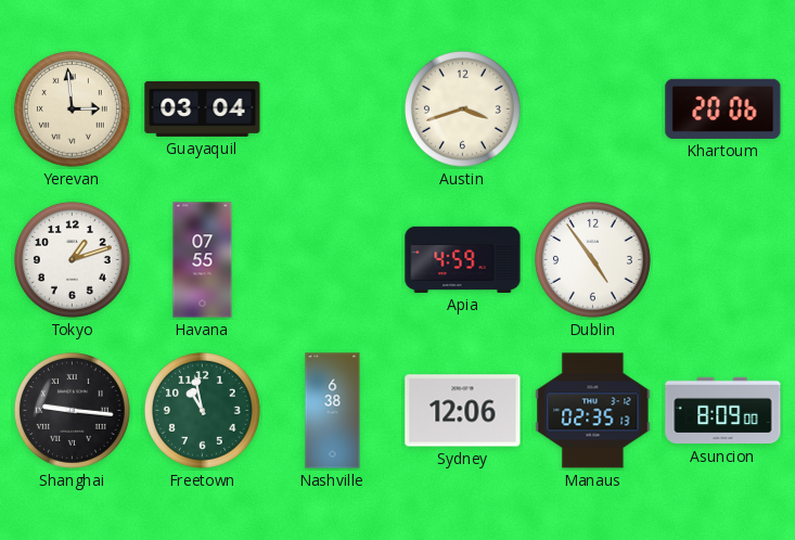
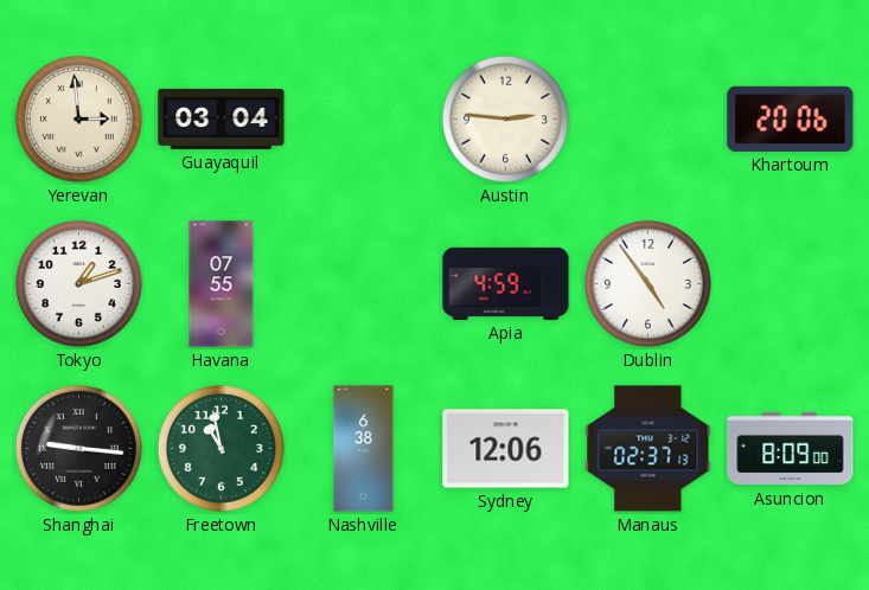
Austin: 3:42 -> 2:46 (505, 118)
Manaus: 02:35 -> 02:37 (648, 449)
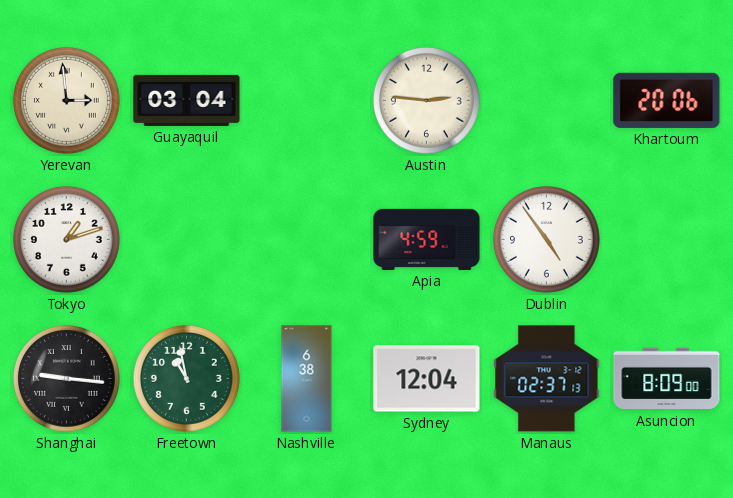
Havana: 07:55 -> none (222, 284)
Sydney: 12:06 -> 12:04 (427, 379)
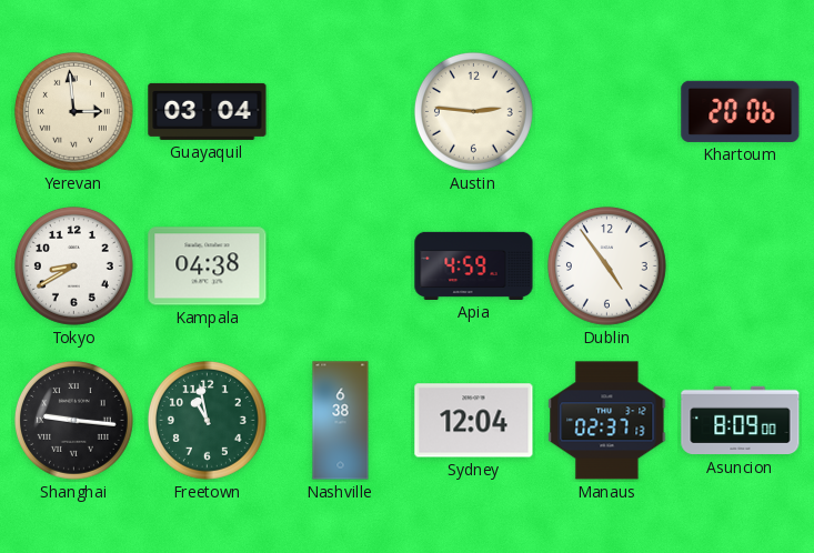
Tokyo: 1:12 -> 8:40 (73, 265)
Kampala: none -> 04:38 (208, 267)
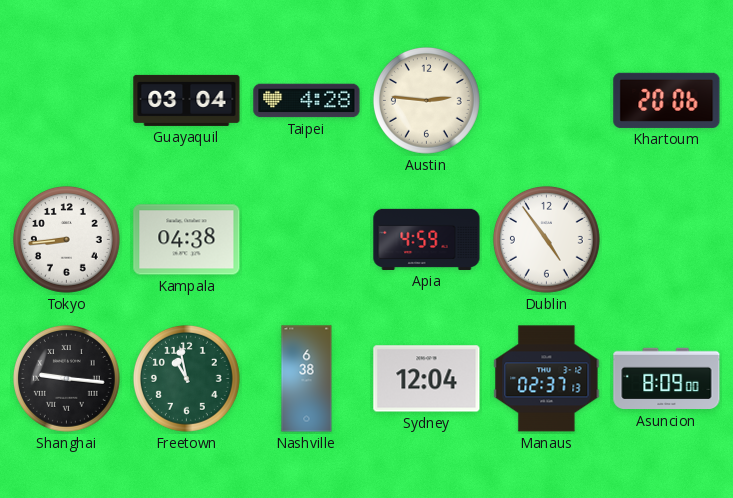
Yerevan: 2:59 -> none (73, 111)
Taipei: none -> 4:28 (307, 101)
Tokyo: 8:40 -> 8:44 (66, 239)
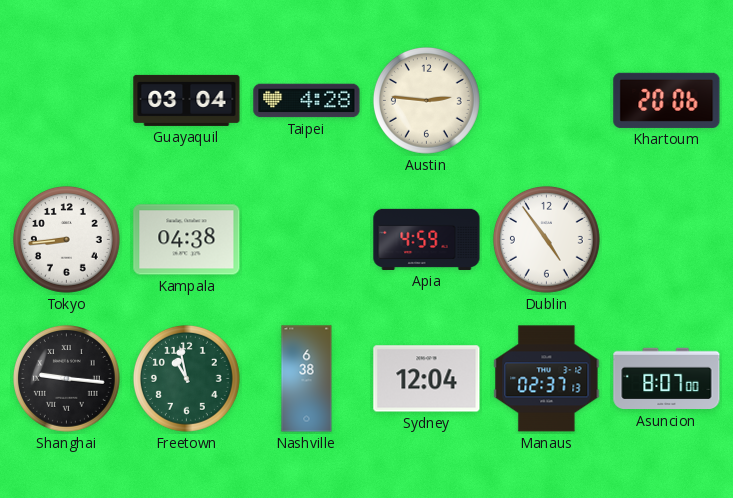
Asuncion: 8:09 -> 8:07 (667, 379)
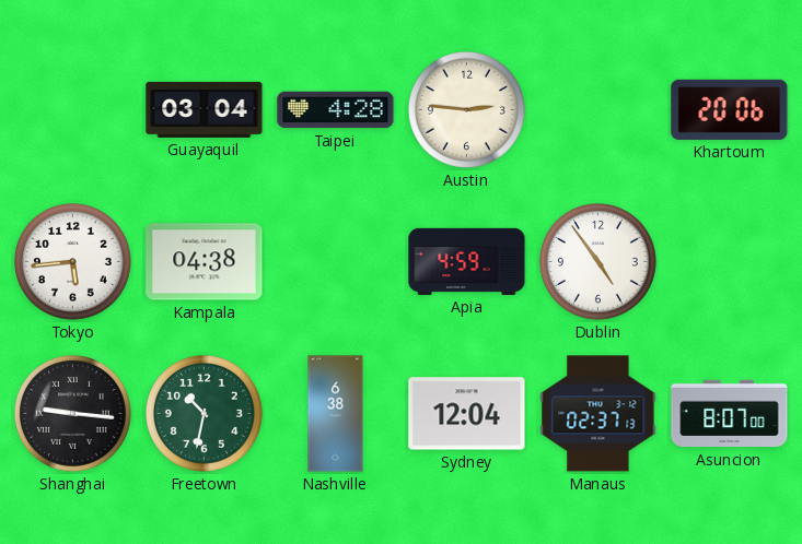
Tokyo: 8:44 -> 5:44 (72, 261)
Freetown: 10:58 -> 10:32 (204, 413)
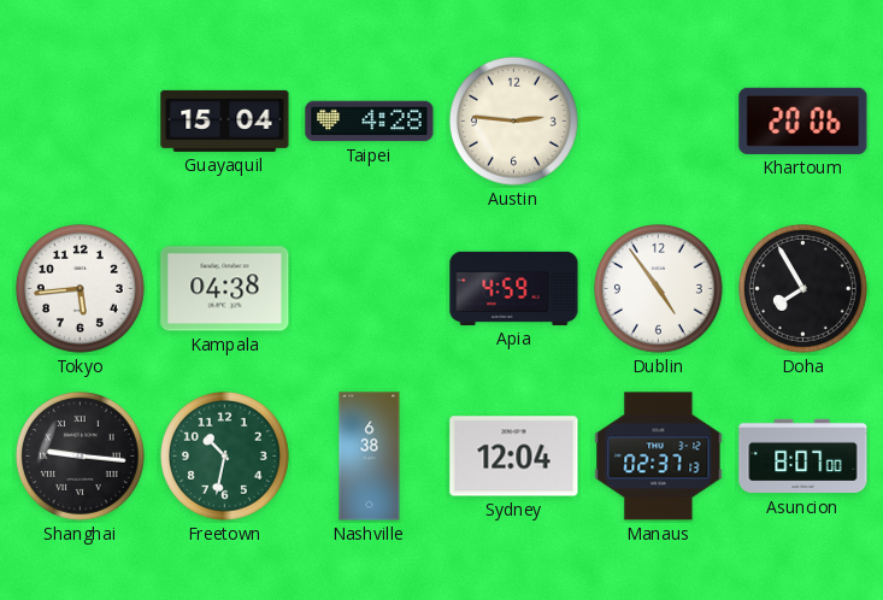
Guayaquil: 03:04 -> 15:04 (225, 120)
Doha: none -> 7:55 (802, 288)
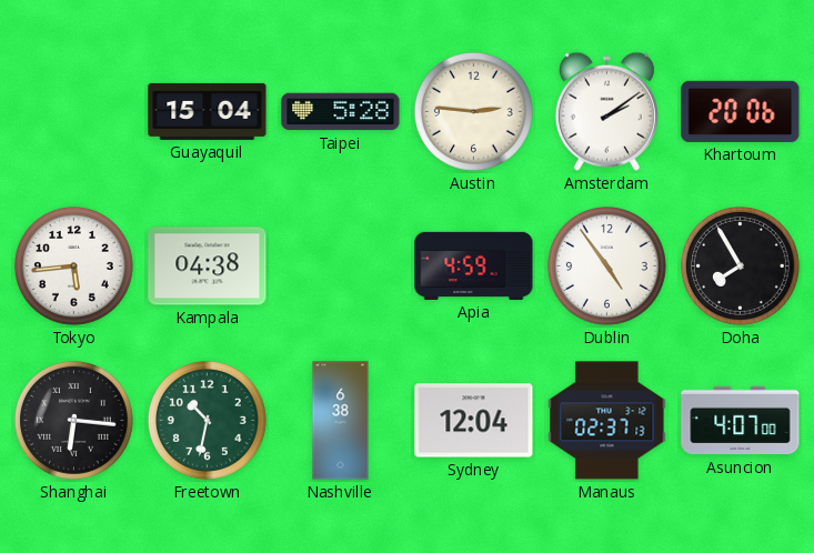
Taipei: 4:28 -> 5:28 (341, 112)
Amsterdam: none -> 2:09 (606, 111)
Shanghai: 9:16 -> 6:16 (73, 420)
Asuncion: 8:07 -> 4:07 (741, 421)
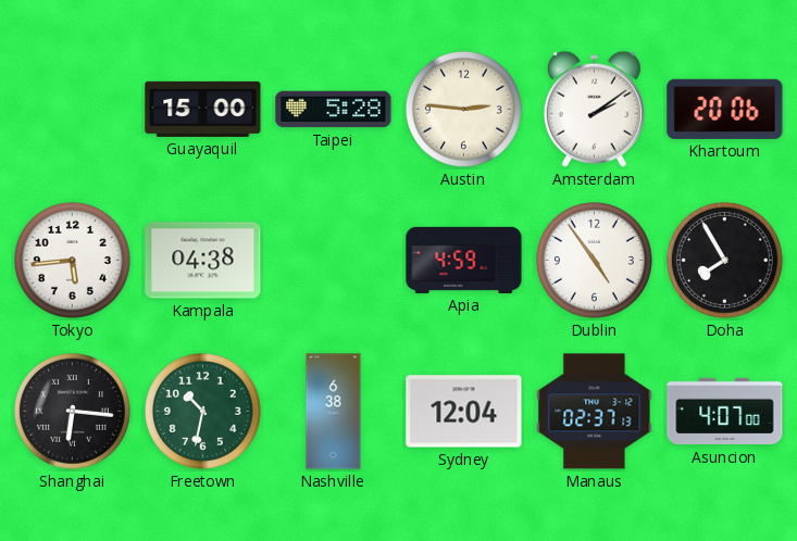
Guayaquil: 15:04 -> 15:00 (203, 109)
